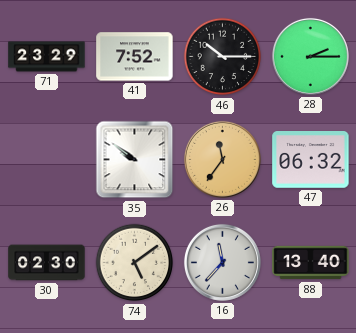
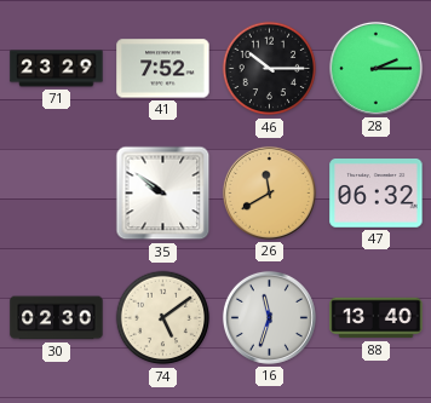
26: 11:36 -> 11:40 (269, 192)
16: 11:37 -> 11:33 (269, 317)
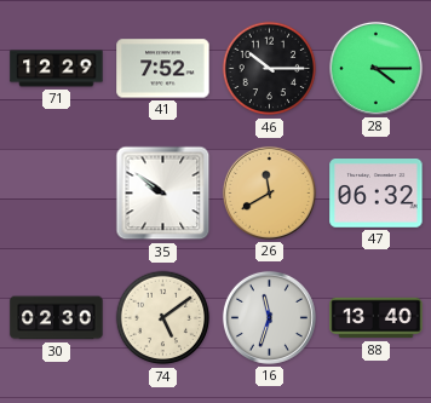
71: 23:29 -> 12:29 (57, 69)
28: 2:15 -> 4:15 (375, 68)
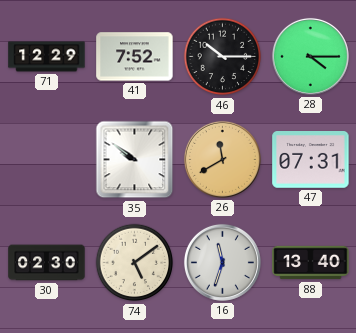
47: 06:32 -> 07:31 (311, 160)
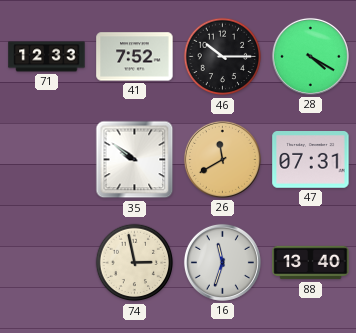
71: 12:29 -> 12:33 (47, 57)
28: 4:15 -> 4:20 (310, 56)
30: 02:30 -> none (47, 263)
74: 5:09 -> 2:58 (135, 263)
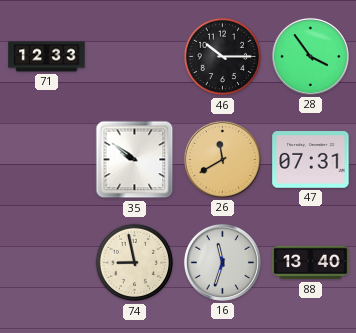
41: 7:52 -> none (135, 57)
28: 4:20 -> 3:54 (310, 56)
74: 2:58 -> 8:58 (135, 263)
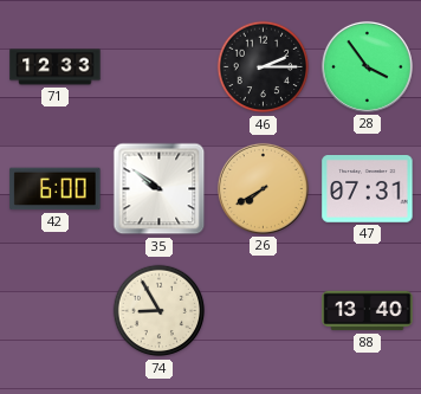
46: 10:15 -> 2:15 (264, 67)
42: none -> 6:00 (56, 189)
26: 11:40 -> 7:40 (263, 188)
74: 8:58 -> 8:55 (160, 311)
16: 11:33 -> none (222, 262)
